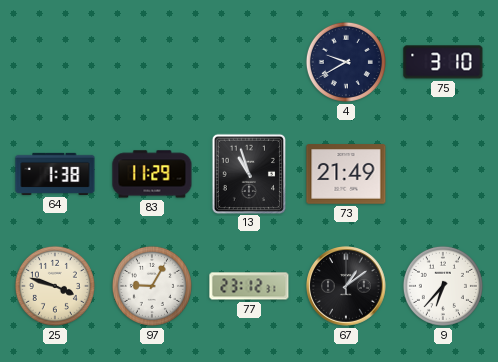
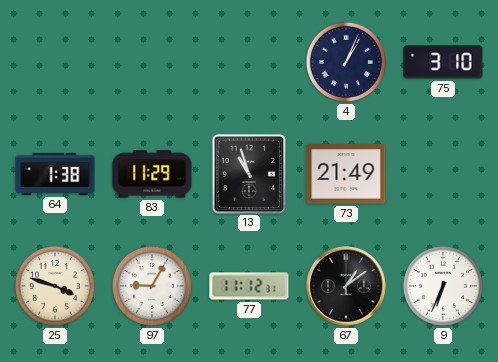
4: 9:40 -> 1:04 (346, 62)
77: 23:12 -> 11:12 (249, 286)
9: 6:37 -> 6:34 (443, 286)
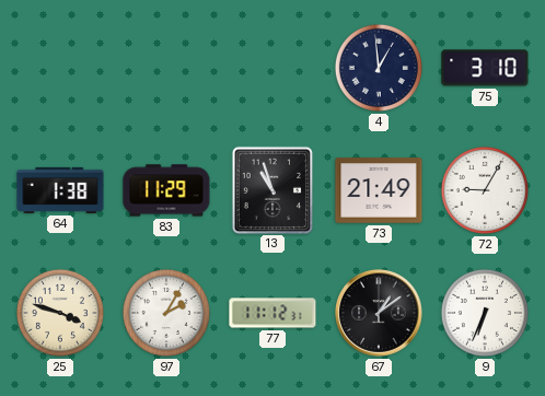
4: 1:04 -> 12:59 (379, 68)
72: none -> 9:05 (485, 190)
97: 9:05 -> 2:05 (166, 313)
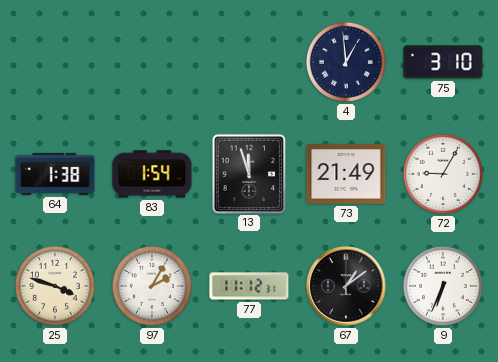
83: 11:29 -> 1:54 (152, 174)
13: 10:57 -> 11:57 (248, 173)
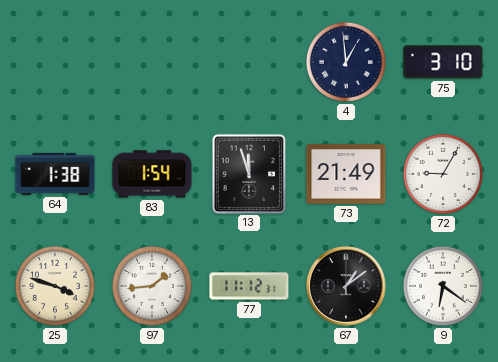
97: 2:05 -> 1:44 (152, 286)
9: 6:34 -> 6:21 (443, 286)
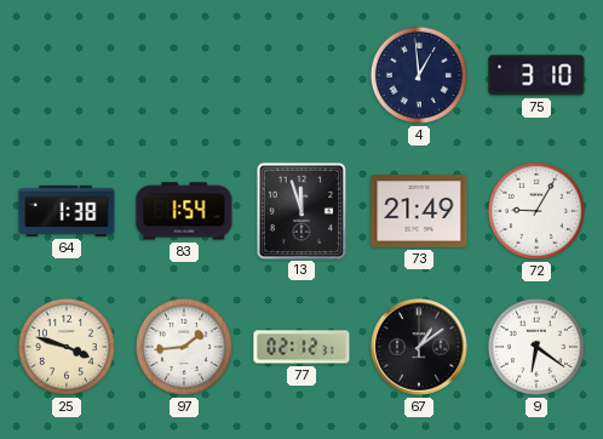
77: 11:12 -> 02:12 (301, 347)
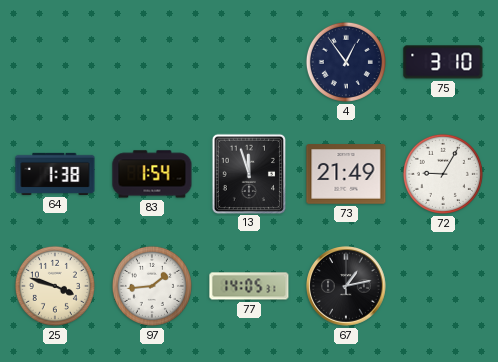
4: 12:59 -> 12:54 (346, 62)
77: 02:12 -> 14:05 (249, 286)
67: 1:09 -> 1:13 (347, 287)
9: 6:21 -> none (536, 347)
